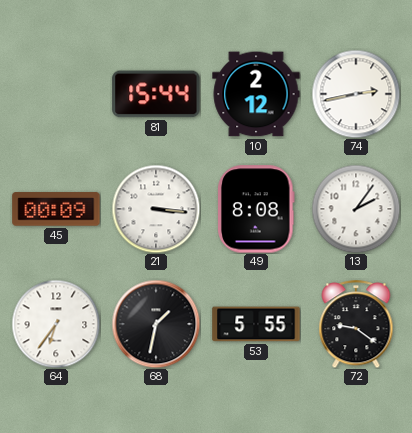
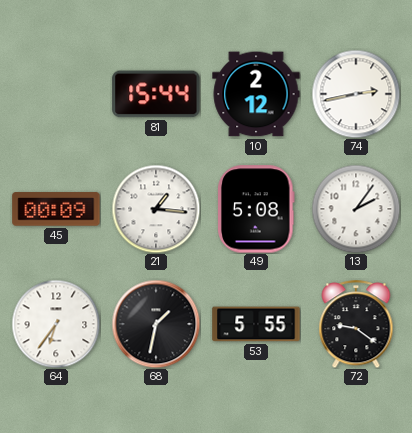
21: 3:16 -> 1:16 (156, 209)
49: 8:08 -> 5:08 (256, 209)
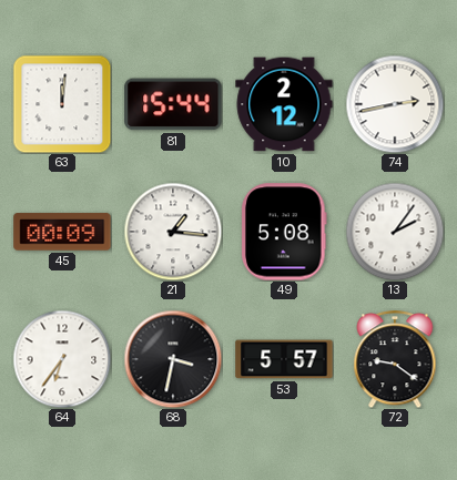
63: none -> 12:01 (62, 104)
68: 1:32 -> 3:32 (173, 359)
53: 5:55 -> 5:57 (284, 359)
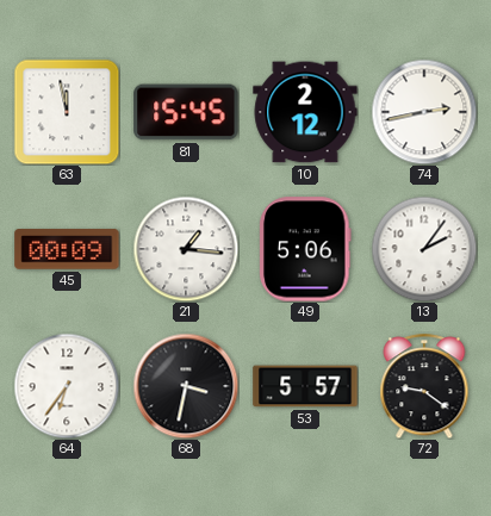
63: 12:01 -> 11:58 (67, 112)
81: 15:44 -> 15:45 (186, 112)
49: 5:08 -> 5:06 (305, 249)
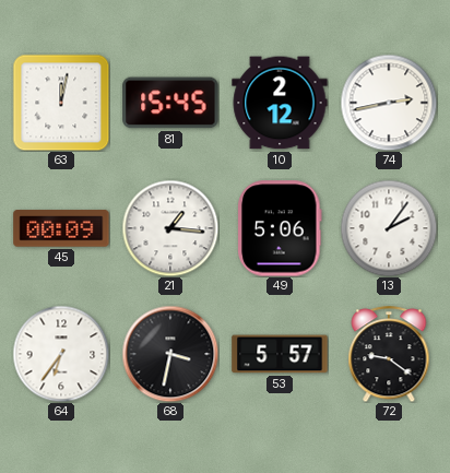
63: 11:58 -> 12:02 (61, 103)
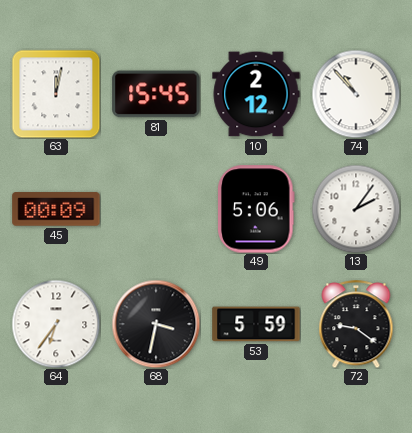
74: 2:43 -> 10:53 (356, 94)
21: 1:16 -> none (170, 228)
53: 5:57 -> 5:59 (256, 324)
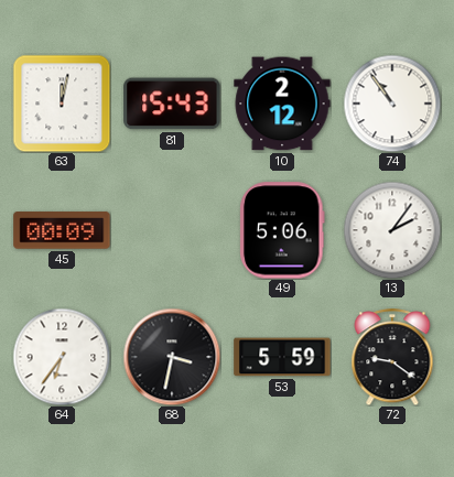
81: 15:45 -> 15:43 (172, 104)
74: 10:53 -> 10:54 (392, 104)
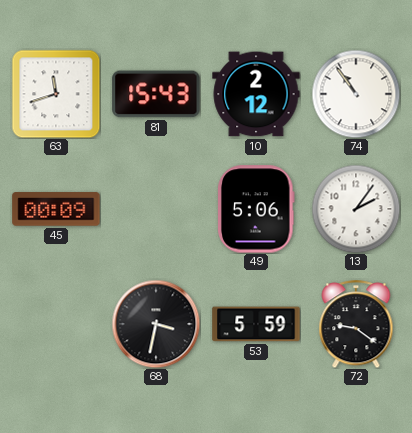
63: 12:02 -> 11:42 (56, 94)
64: 6:36 -> none (62, 357)
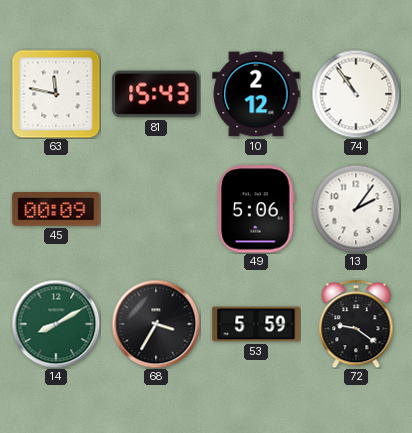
63: 11:42 -> 11:47 (56, 94)
14: none -> 8:10 (56, 324)
68: 3:32 -> 3:35 (156, 324)
